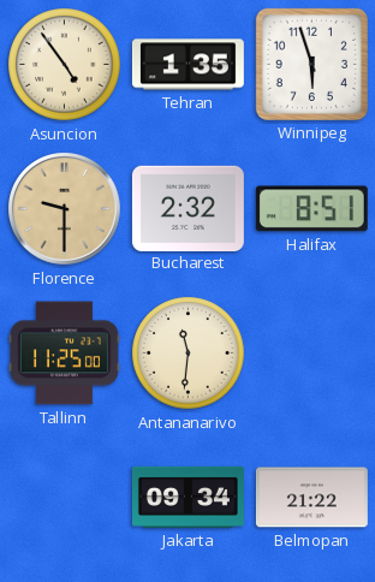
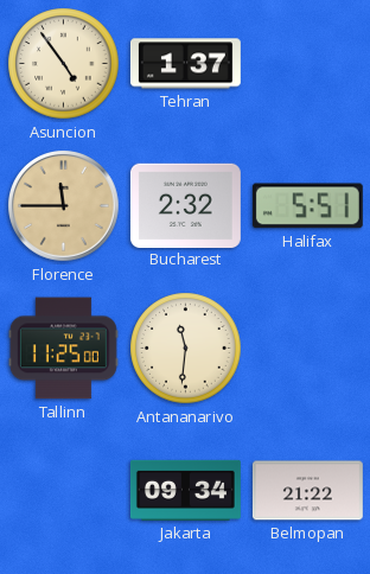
Tehran: 1:35 -> 1:37 (185, 64)
Winnipeg: 5:57 -> none (311, 64)
Florence: 9:30 -> 11:45 (64, 206)
Halifax: 8:51 -> 5:51 (307, 206)
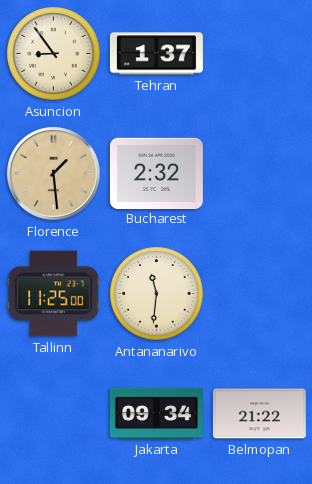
Asuncion: 4:54 -> 8:54 (54, 54)
Florence: 11:45 -> 1:29 (54, 174)
Halifax: 5:51 -> none (307, 206)
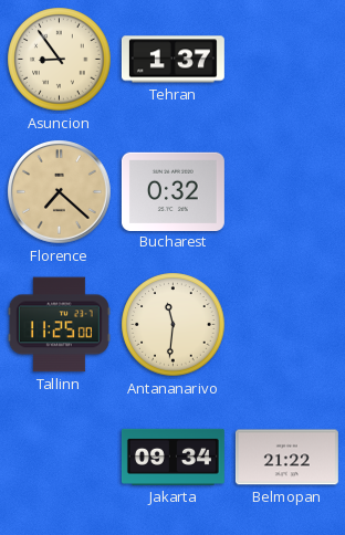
Florence: 1:29 -> 7:22 (60, 192)
Bucharest: 2:32 -> 0:32 (172, 191)
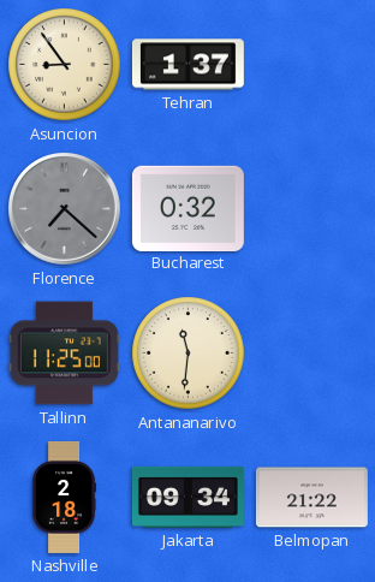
Florence dial: champagne -> grey (65, 209)
Nashville: none -> 2:18 (65, 497)
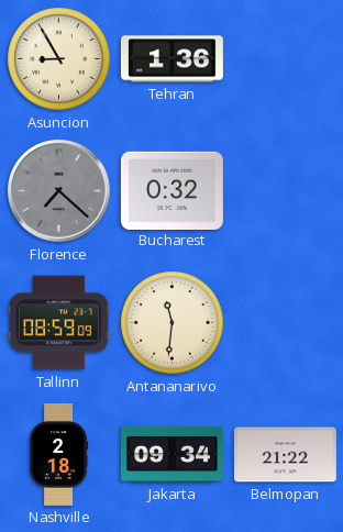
Asuncion: 8:54 -> 8:55 (59, 59)
Tehran: 1:37 -> 1:36 (171, 59)
Tallinn: 11:25 -> 08:59 (58, 323)
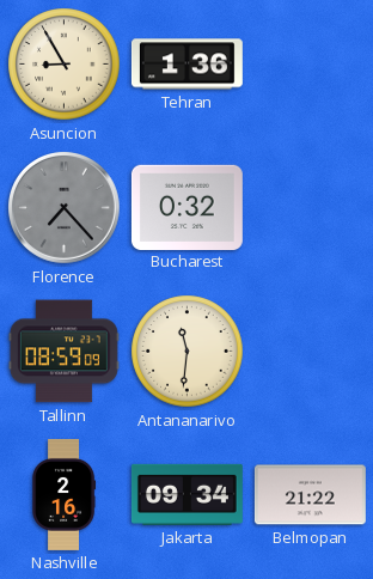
Florence: 7:22 -> 7:23 (65, 208)
Nashville: 2:18 -> 2:16 (65, 494)
